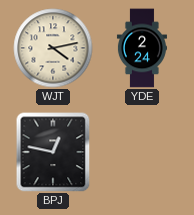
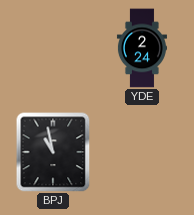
WJT: 4:13 -> none (53, 48)
BPJ: 12:47 -> 10:58 (53, 152)
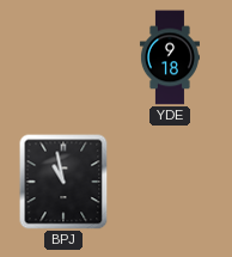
YDE: 2:24 -> 9:18 (170, 57)
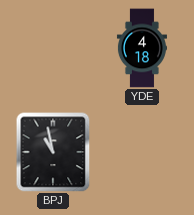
YDE: 9:18 -> 4:18 (142, 48)
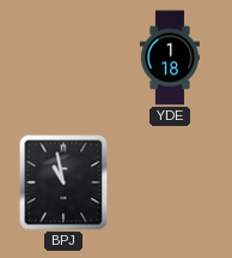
YDE: 4:18 -> 1:18 (170, 58)
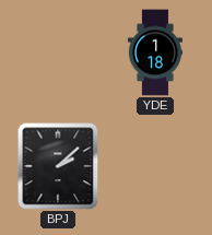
BPJ: 10:58 -> 2:08 (58, 166)
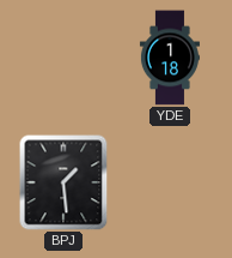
BPJ: 2:08 -> 1:29 (63, 182)
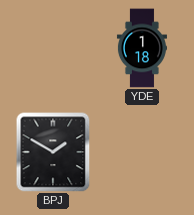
BPJ: 1:29 -> 1:50 (53, 152)
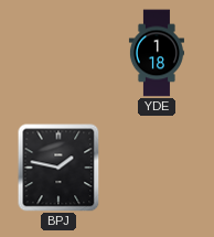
BPJ: 1:50 -> 1:47 (58, 168)
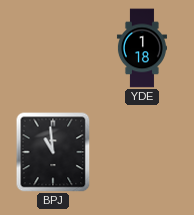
BPJ: 1:47 -> 10:59 (53, 152)
